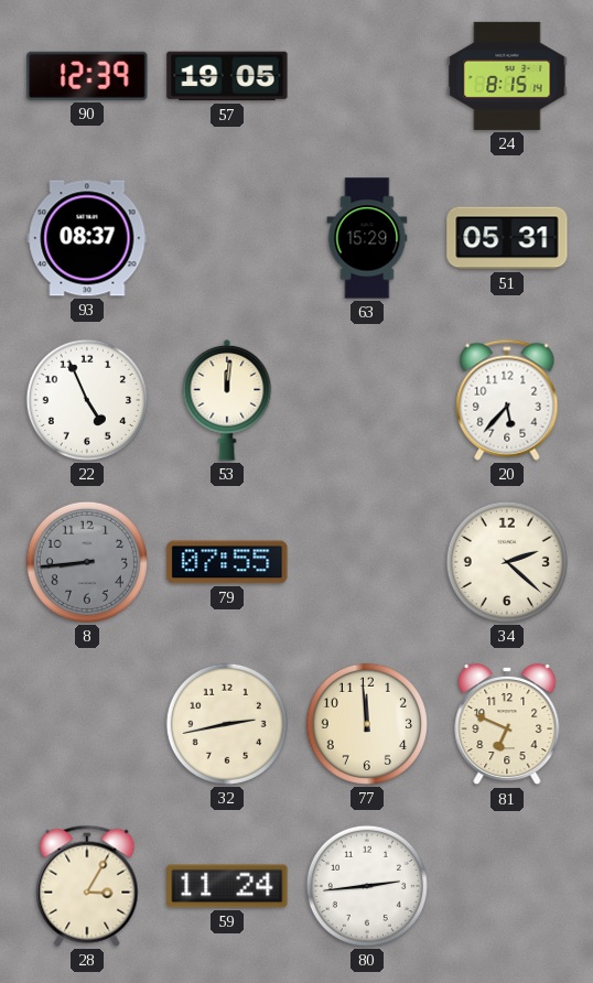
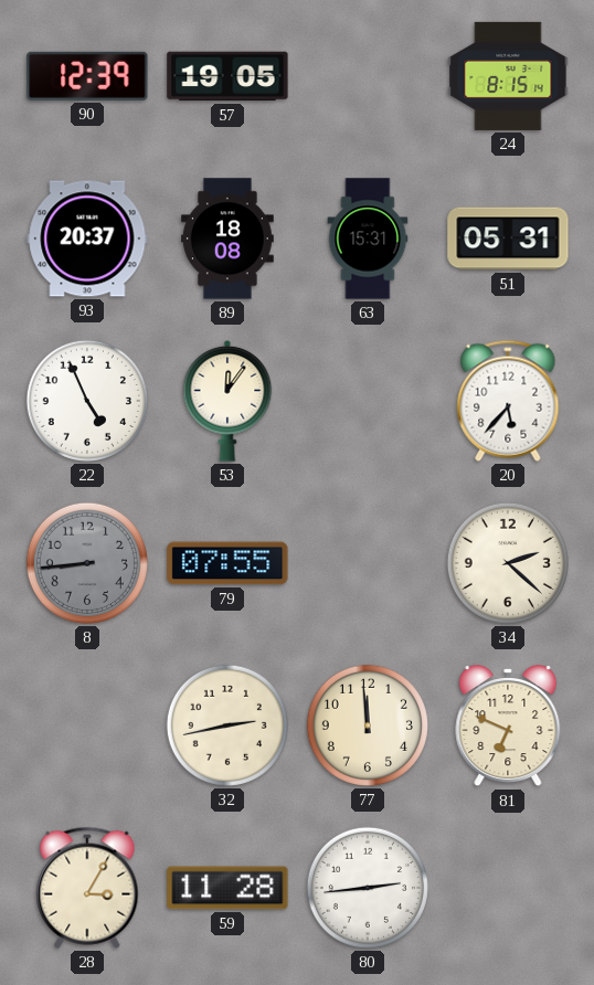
93: 08:37 -> 20:37 (87, 239)
89: none -> 18:08 (227, 239)
63: 15:29 -> 15:31 (368, 239)
53: 12:01 -> 12:06 (227, 401)
59: 11:24 -> 11:28 (227, 888)
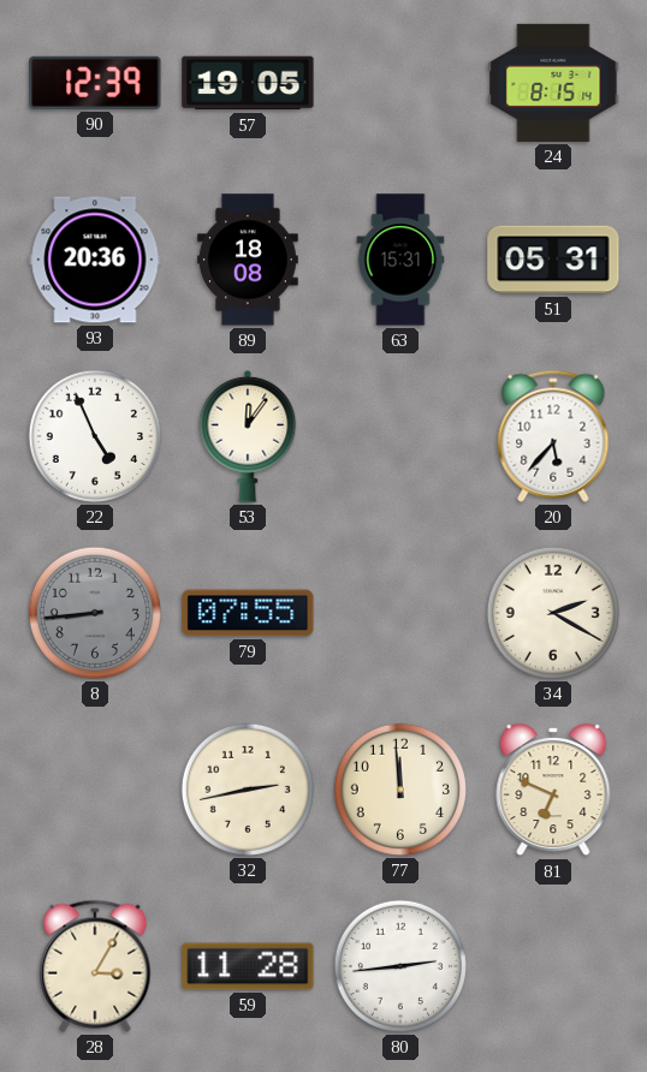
93: 20:37 -> 20:36 (95, 260)
34: 2:22 -> 2:20 (553, 613)
